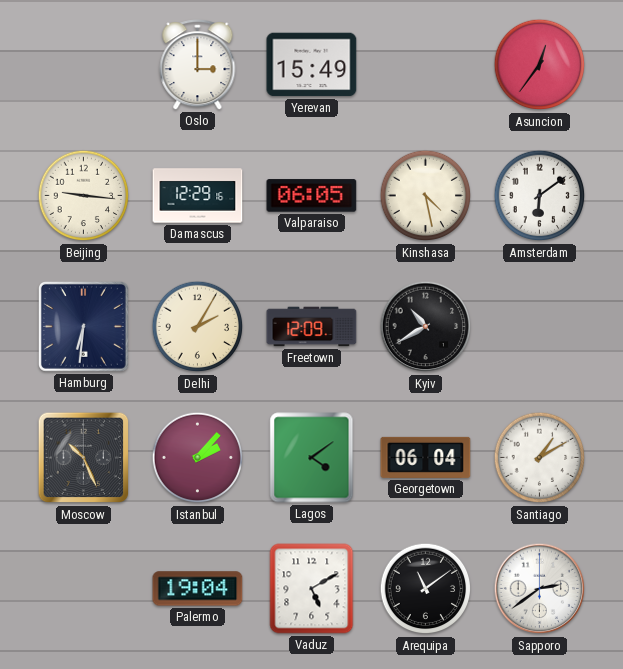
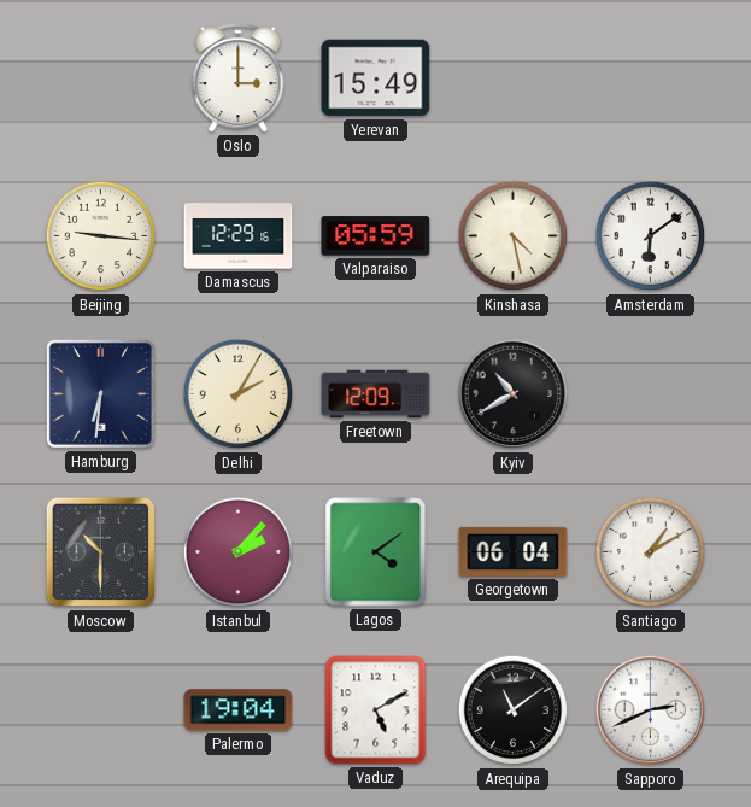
Asuncion: 12:36 -> none (540, 65)
Valparaiso: 06:05 -> 05:59 (376, 236)
Moscow: 10:26 -> 10:30 (101, 552)
Sapporo: 2:39 -> 2:41 (651, 710)
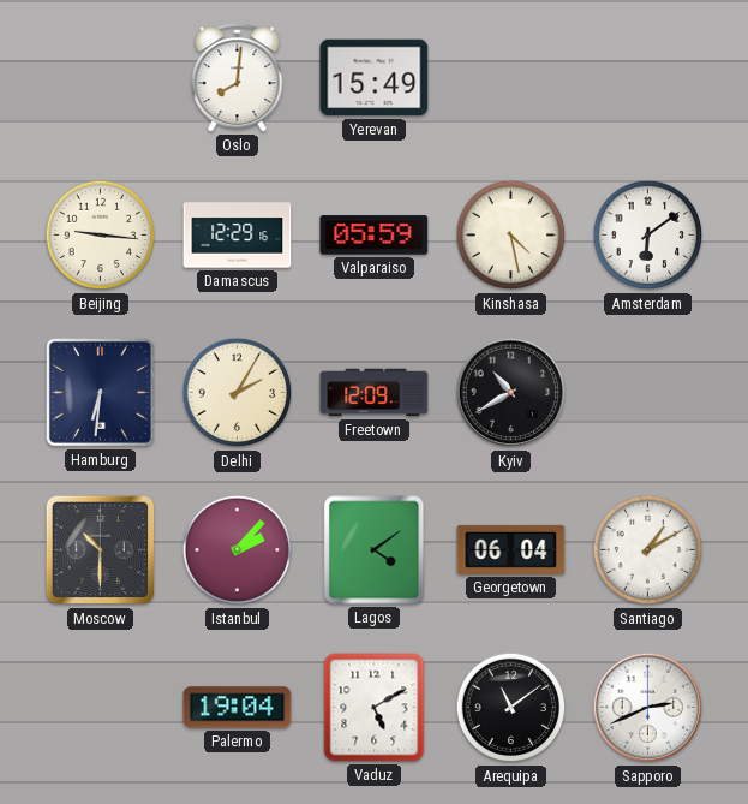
Oslo: 3:00 -> 8:01 (238, 78)
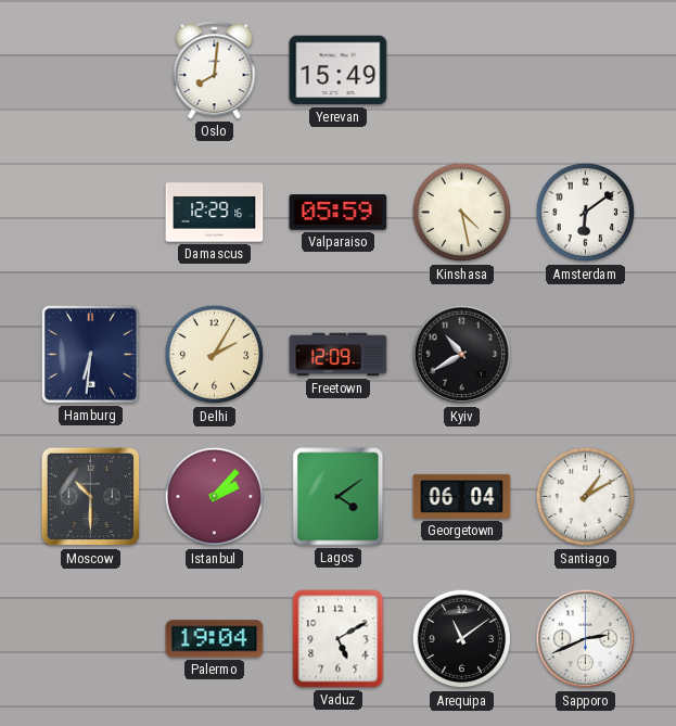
Beijing: 9:16 -> none (101, 236)
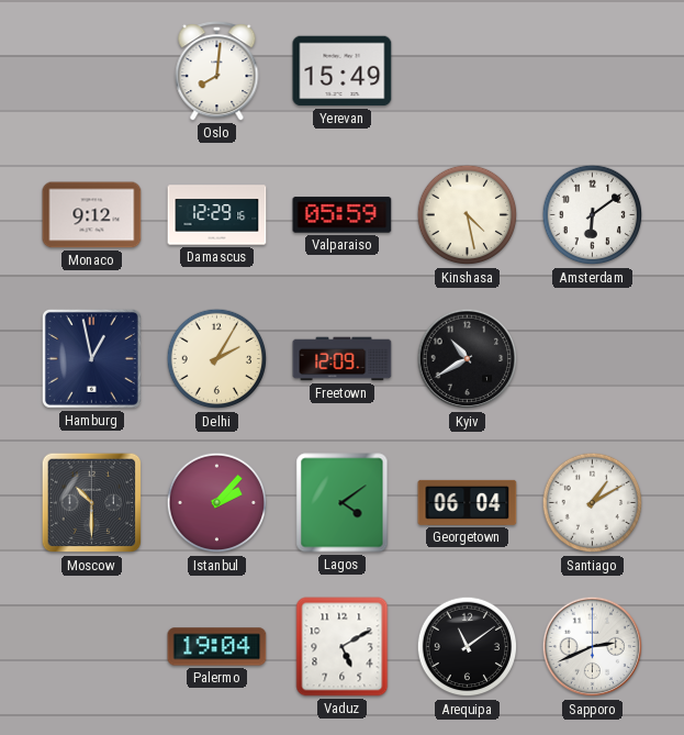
Monaco: none -> 9:12 (92, 215)
Hamburg: 6:31 -> 12:58 (91, 358)
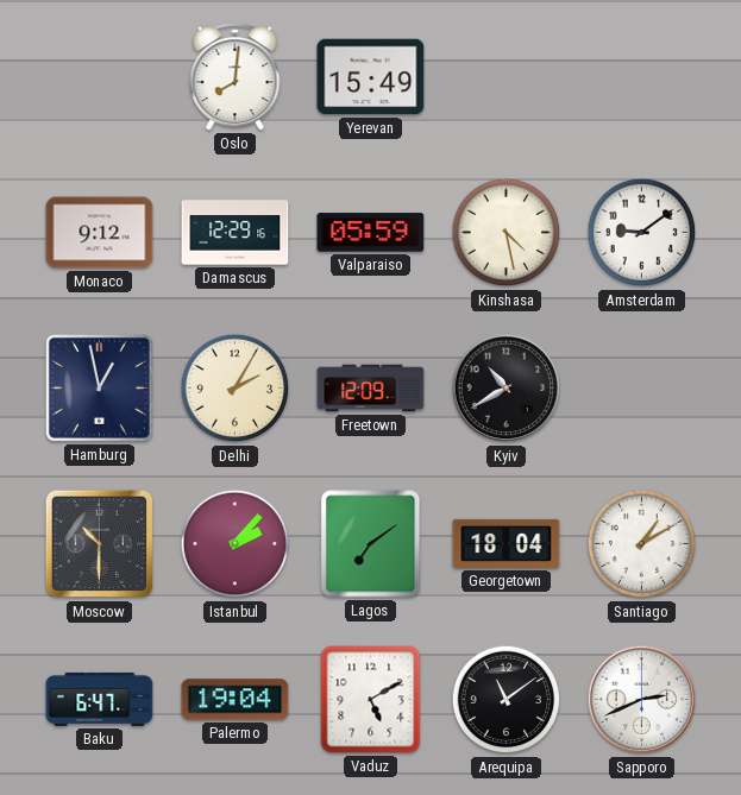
Amsterdam: 6:09 -> 9:09 (642, 233)
Lagos: 4:09 -> 7:09 (371, 544)
Georgetown: 06:04 -> 18:04 (507, 543)
Baku: none -> 6:47 (100, 699)
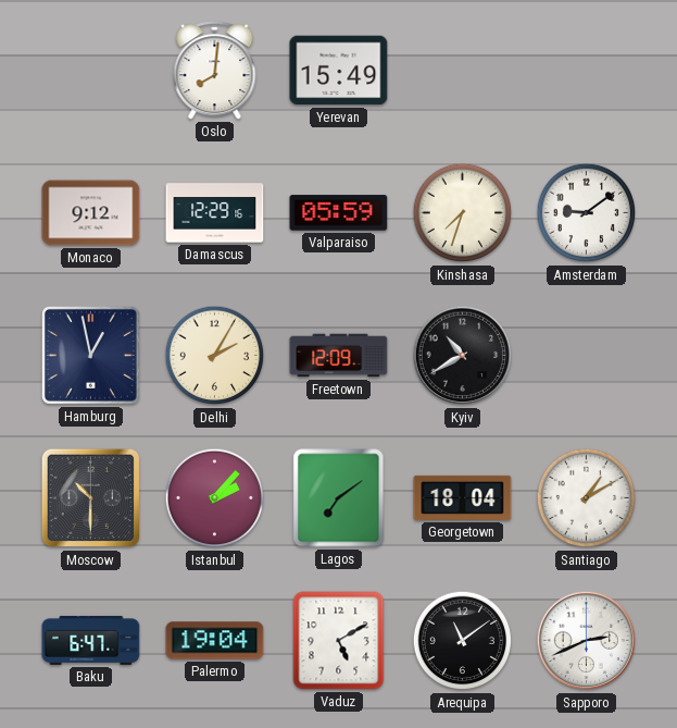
Kinshasa: 4:28 -> 7:33 (463, 213)
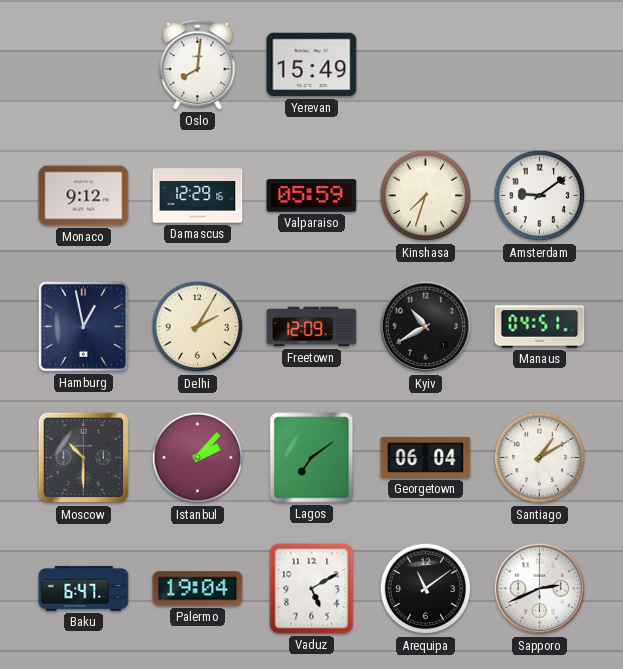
Manaus: none -> 04:51 (540, 327)
Georgetown: 18:04 -> 06:04 (426, 457)
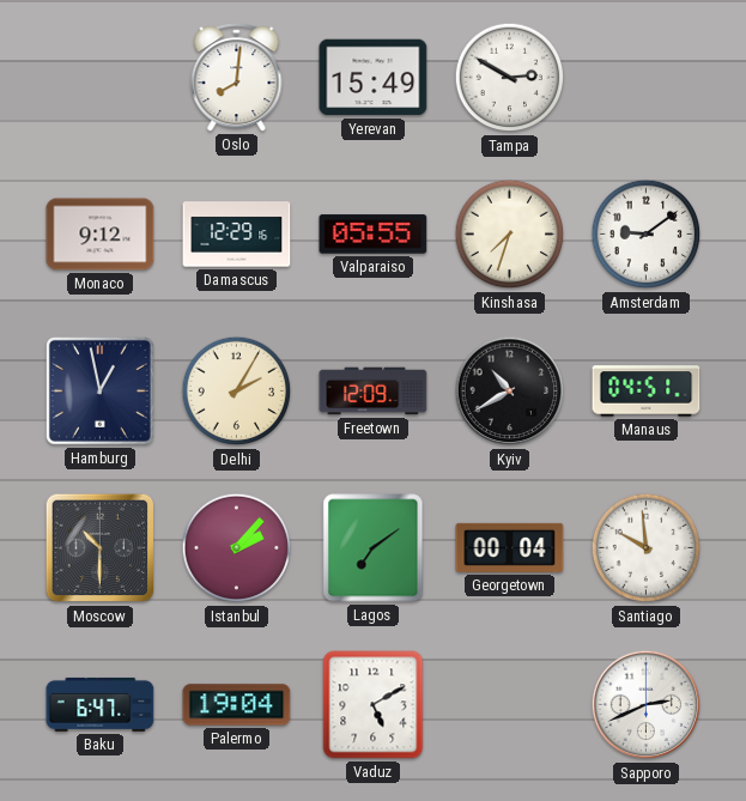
Tampa: none -> 2:50 (510, 78)
Valparaiso: 05:59 -> 05:55 (374, 235)
Georgetown: 06:04 -> 00:04 (510, 547)
Santiago: 1:10 -> 9:59 (647, 548)
Arequipa: 11:09 -> none (426, 589)
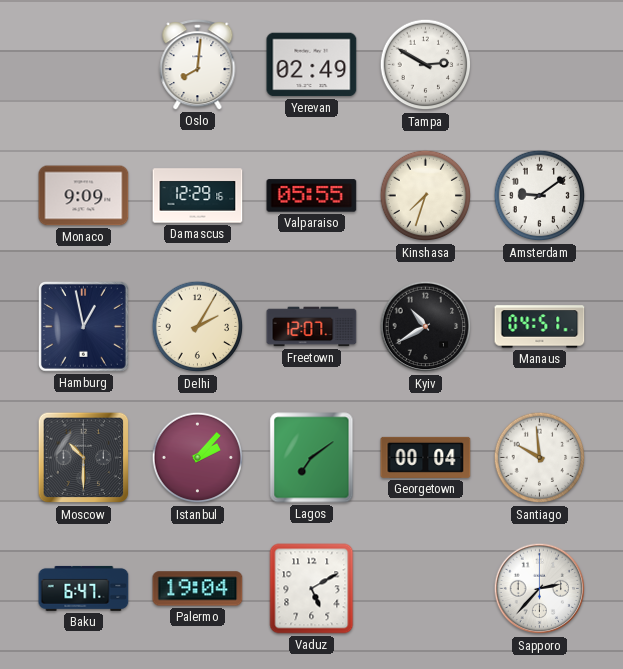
Yerevan: 15:49 -> 02:49 (312, 65)
Monaco: 9:12 -> 9:09 (84, 196)
Freetown: 12:09 -> 12:07 (312, 327)
Sapporo: 2:41 -> 2:37 (540, 589)
